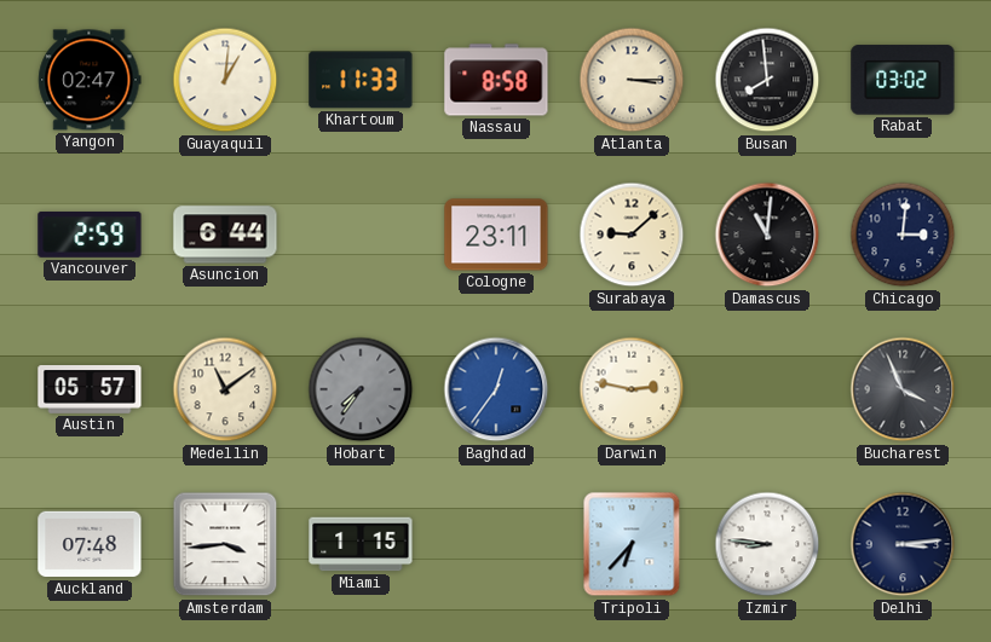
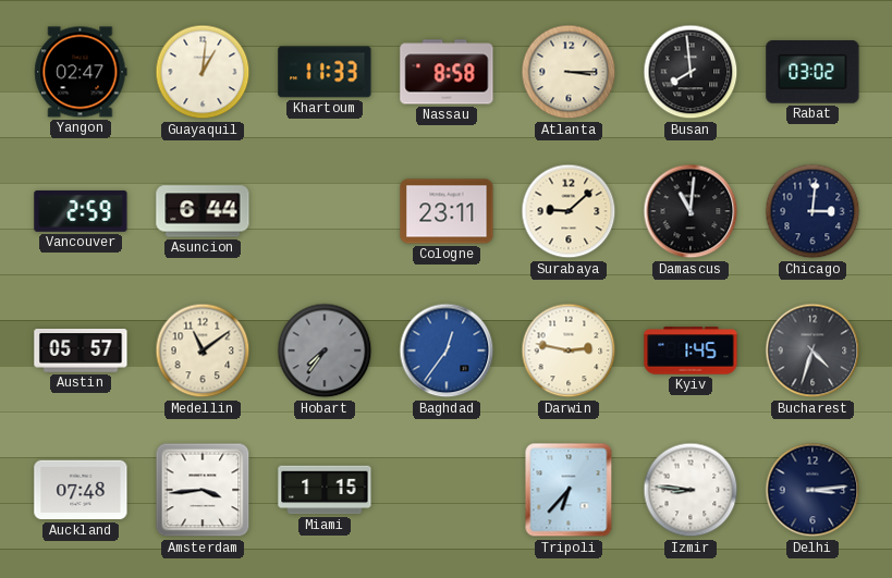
Kyiv: none -> 1:45 (691, 351)
Bucharest: 3:56 -> 4:33 (812, 351)
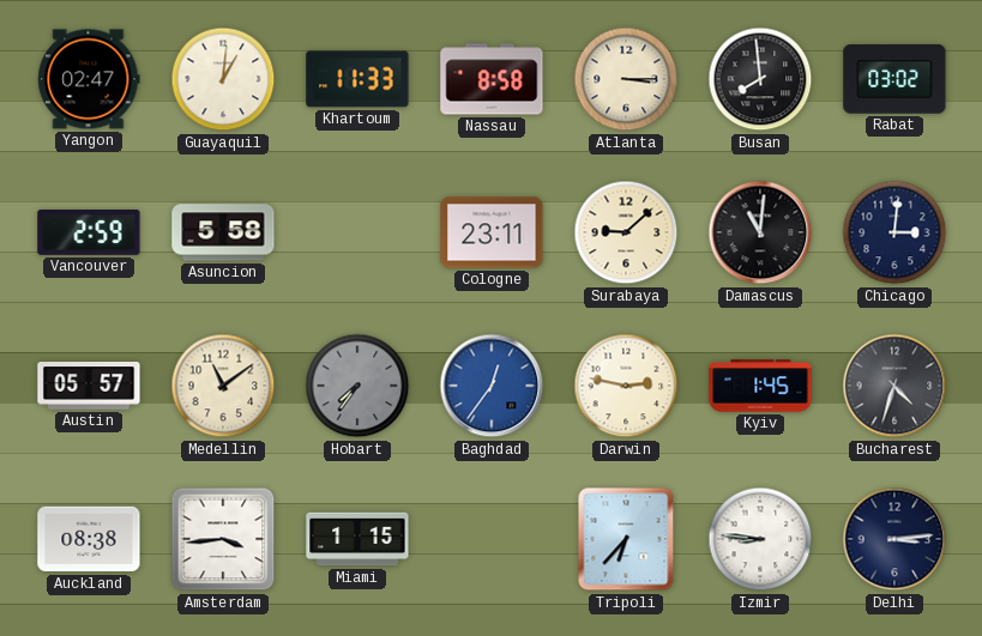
Asuncion: 6:44 -> 5:58 (223, 232)
Auckland: 07:48 -> 08:38 (89, 539)
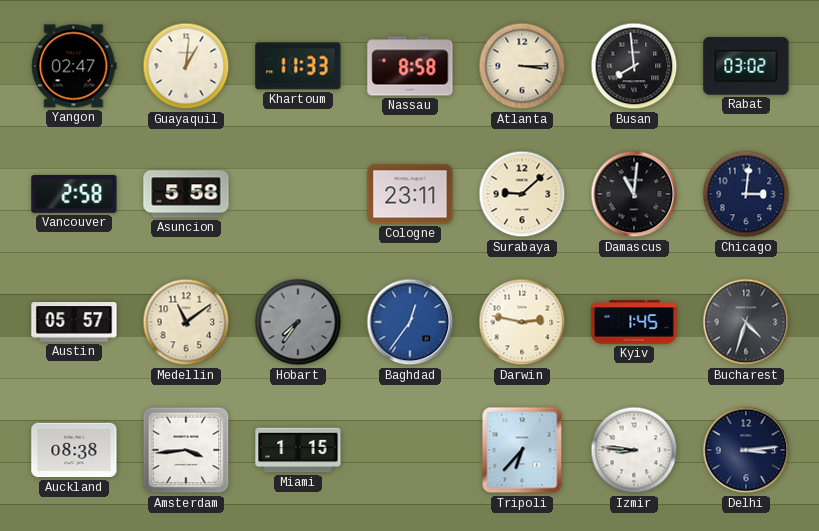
Vancouver: 2:59 -> 2:58 (74, 194)
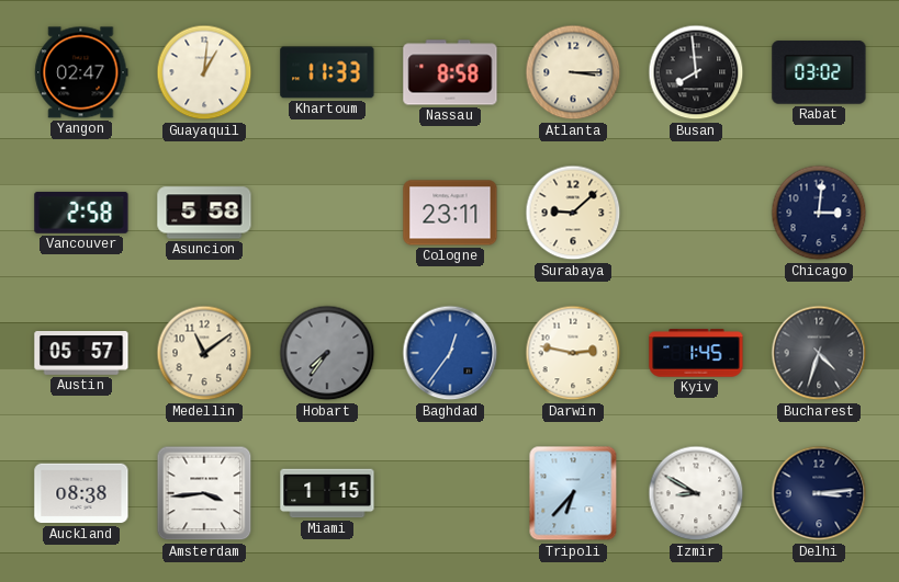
Damascus: 11:01 -> none (634, 194)
Izmir: 8:46 -> 8:50 (696, 493)
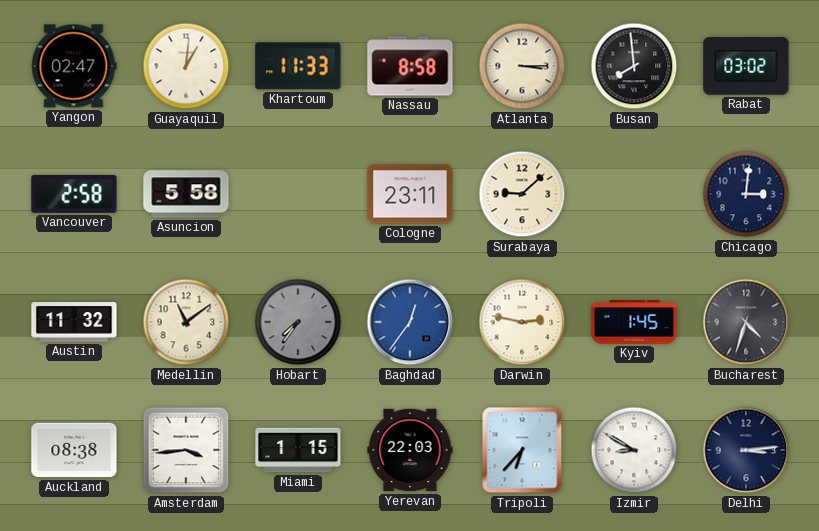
Austin: 05:57 -> 11:32 (74, 323)
Yerevan: none -> 22:03 (410, 450)
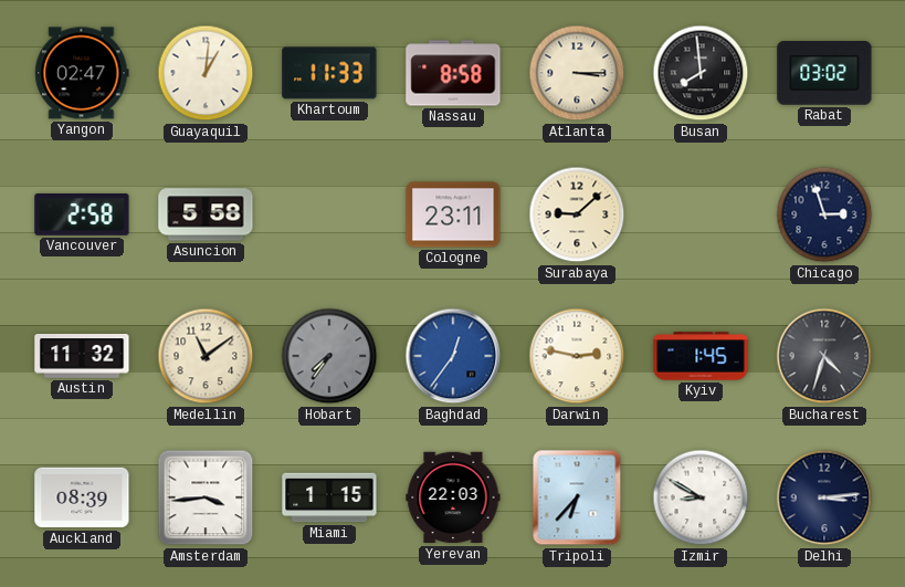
Chicago: 3:01 -> 2:57 (824, 214)
Auckland: 08:38 -> 08:39 (82, 497)
